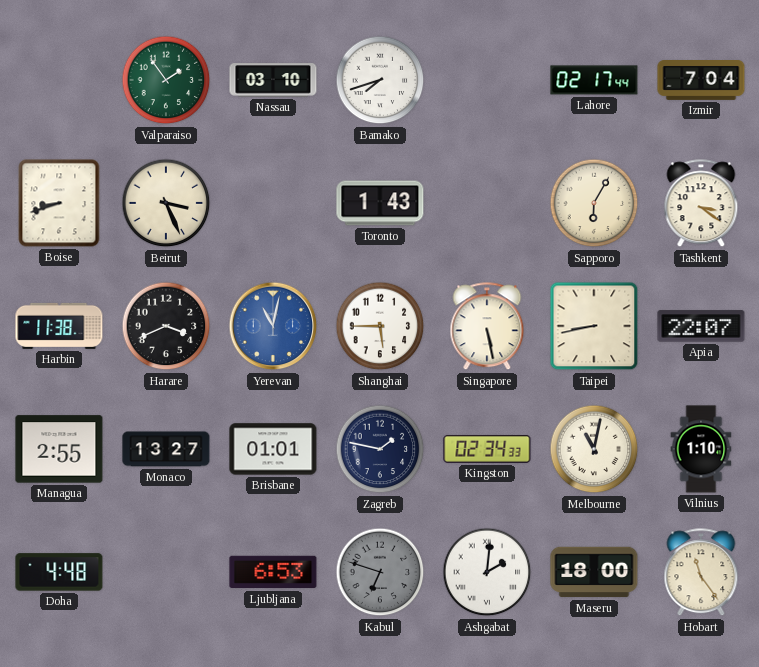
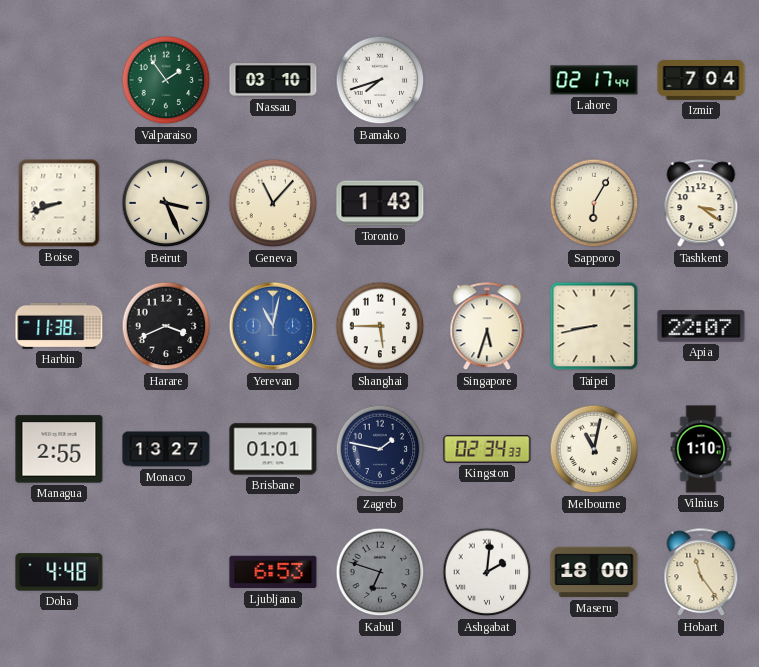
Geneva: none -> 11:07 (273, 203)
Singapore: 5:28 -> 5:33 (487, 327)
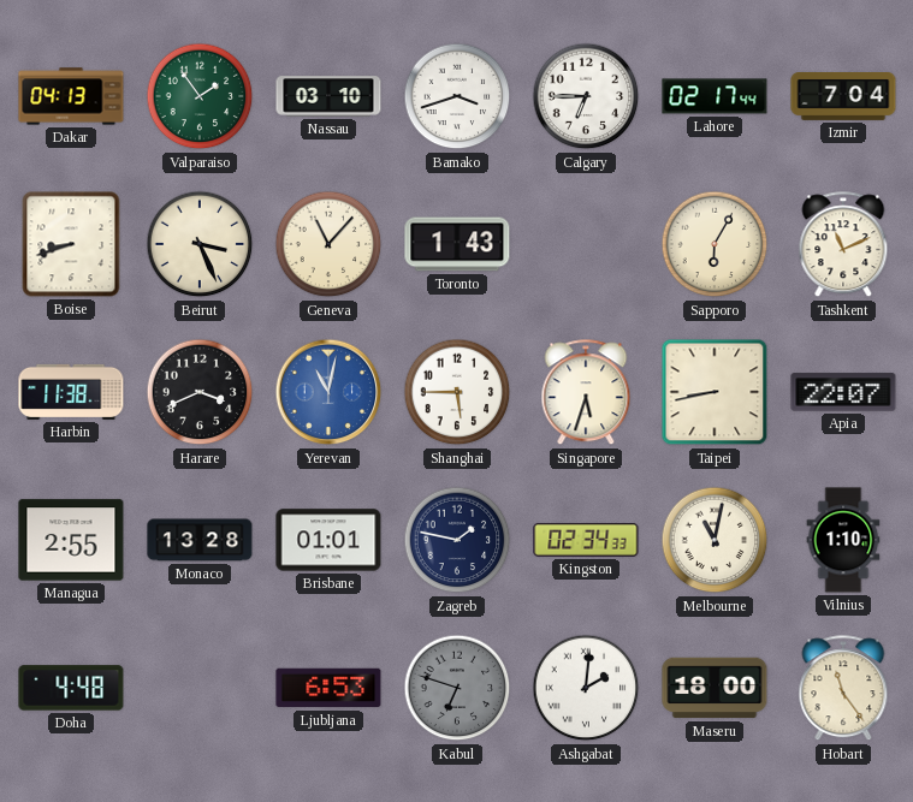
Dakar: none -> 04:13 (71, 96)
Bamako: 7:42 -> 3:42 (457, 96)
Calgary: none -> 6:45 (586, 96)
Tashkent: 3:21 -> 11:11 (843, 245)
Monaco: 13:27 -> 13:28 (200, 540)
